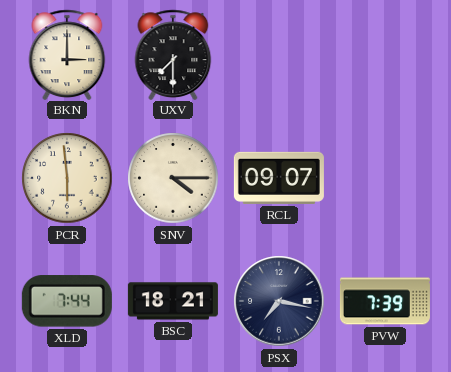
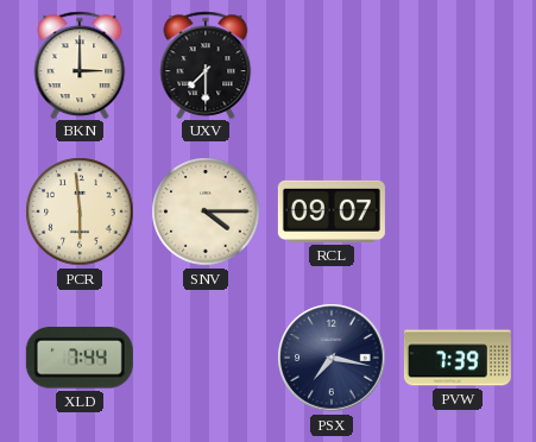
BSC: 18:21 -> none (173, 301)
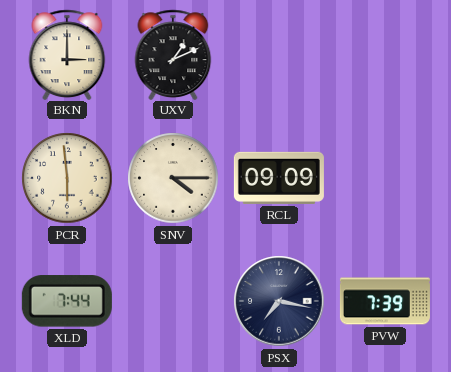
UXV: 7:30 -> 1:11 (173, 54)
RCL: 09:07 -> 09:09 (279, 178)
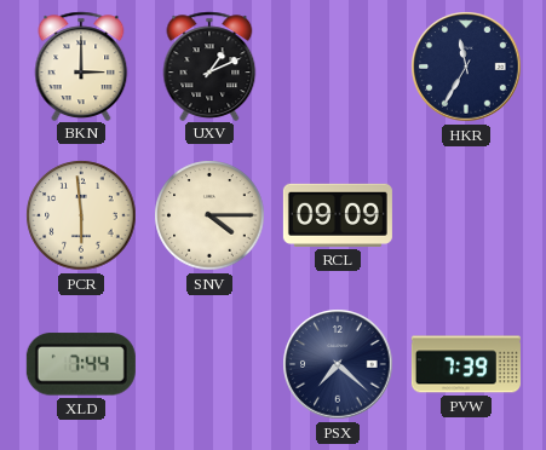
HKR: none -> 11:35 (466, 67)
PSX: 7:17 -> 7:22 (338, 364)
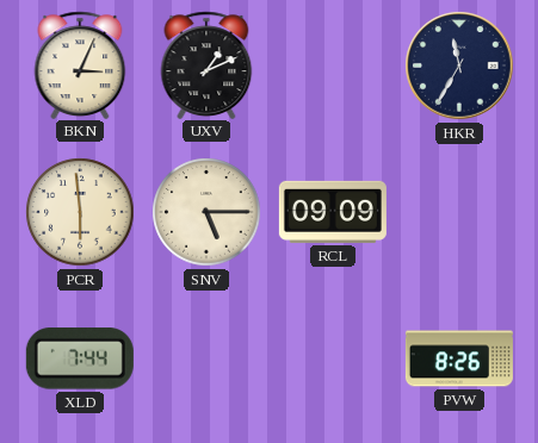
BKN: 3:00 -> 3:04 (80, 64)
SNV: 4:15 -> 5:15 (206, 212)
PSX: 7:22 -> none (338, 364)
PVW: 7:39 -> 8:26 (459, 358)
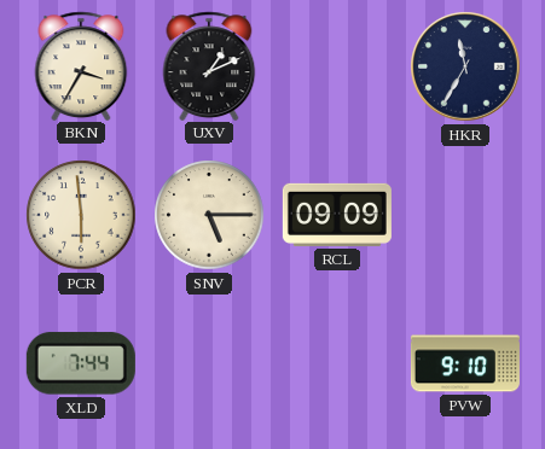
BKN: 3:04 -> 3:35 (81, 65)
PVW: 8:26 -> 9:10 (465, 363)
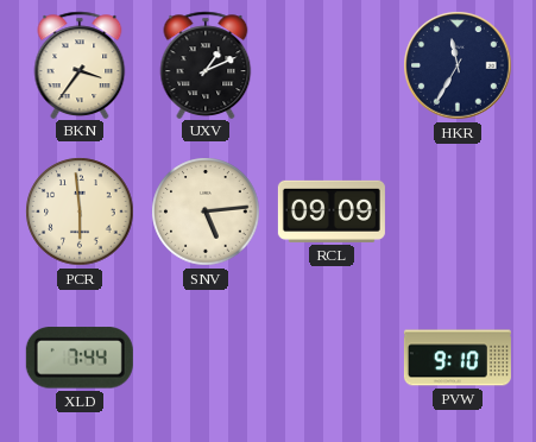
BKN: 3:35 -> 3:36 (80, 64)
SNV: 5:15 -> 5:14 (206, 211)
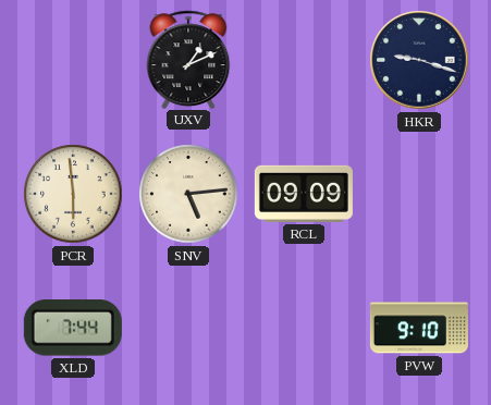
BKN: 3:36 -> none (80, 64)
HKR: 11:35 -> 9:18 (419, 60)
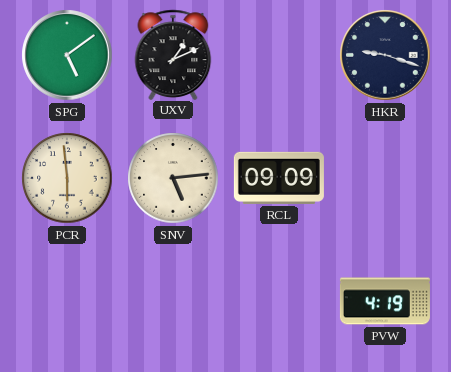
SPG: none -> 5:09 (67, 55)
XLD: 7:44 -> none (73, 328)
PVW: 9:10 -> 4:19 (385, 301)
